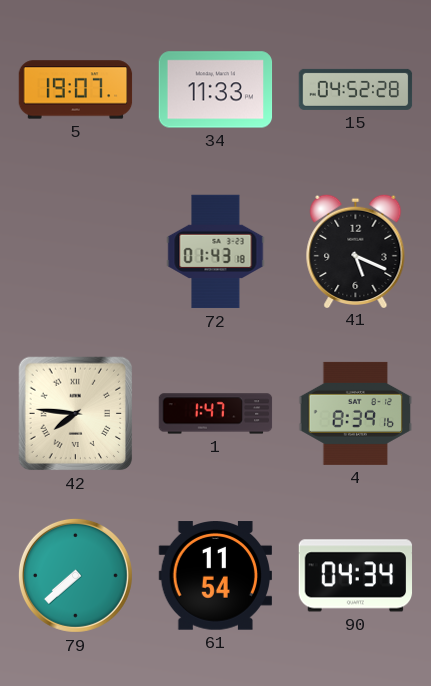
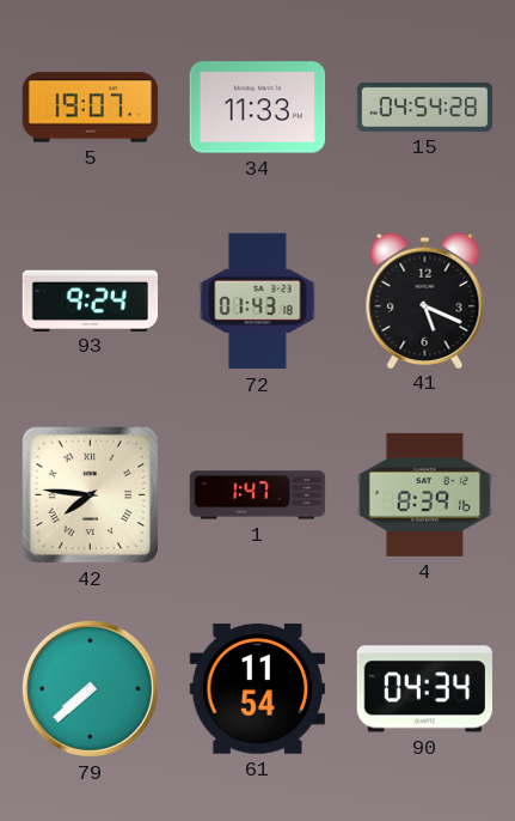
15: 04:52 -> 04:54 (425, 107)
93: none -> 9:24 (91, 300)
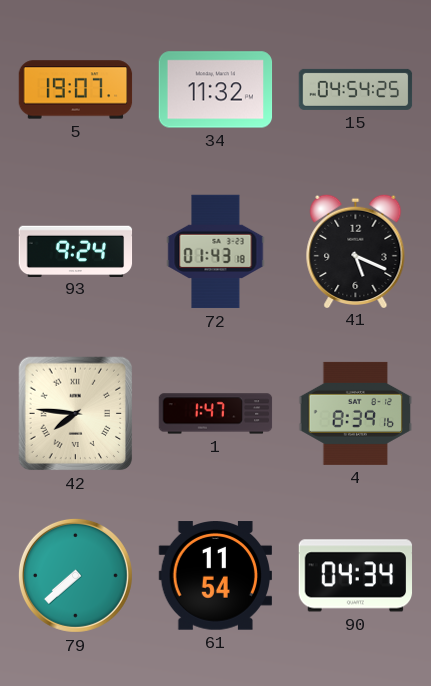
34: 11:33 -> 11:32 (216, 90)
15: 04:54:28 -> 04:54:25 (356, 89)
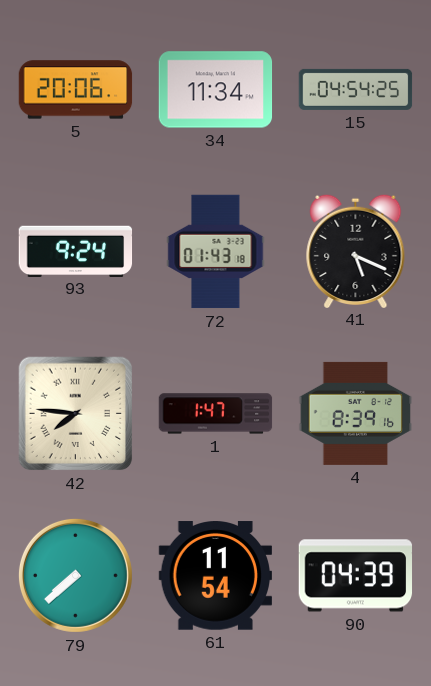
5: 19:07 -> 20:06 (76, 90)
34: 11:32 -> 11:34 (216, 90)
90: 04:34 -> 04:39 (356, 576)
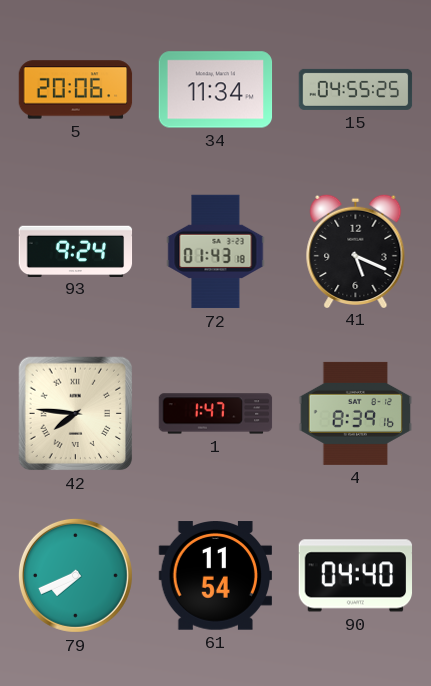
15: 04:54 -> 04:55 (356, 89)
79: 7:38 -> 7:41 (75, 575)
90: 04:39 -> 04:40 (356, 576)
